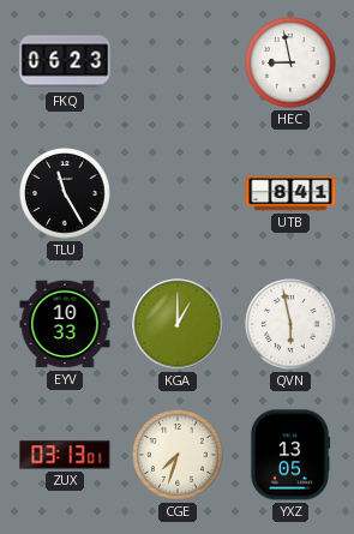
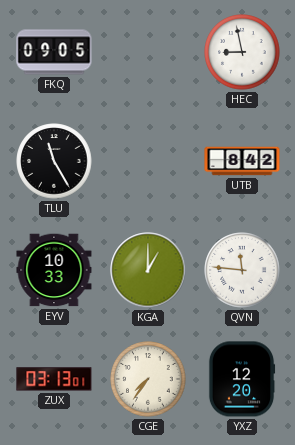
FKQ: 06:23 -> 09:05 (54, 52)
UTB: 8:41 -> 8:42 (242, 161)
QVN: 5:58 -> 11:46 (242, 270)
CGE: 7:33 -> 7:36 (148, 379)
YXZ: 13:05 -> 12:20 (242, 379)
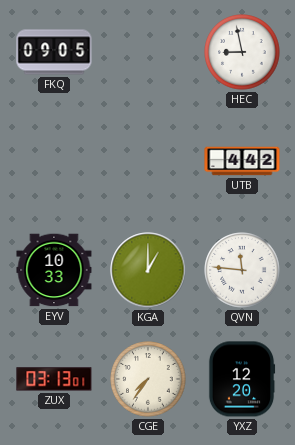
TLU: 11:25 -> none (54, 161)
UTB: 8:42 -> 4:42 (242, 161)
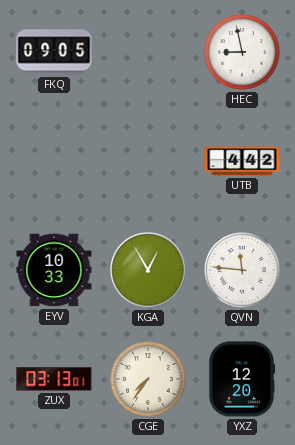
KGA: 1:00 -> 12:55 (148, 270)
